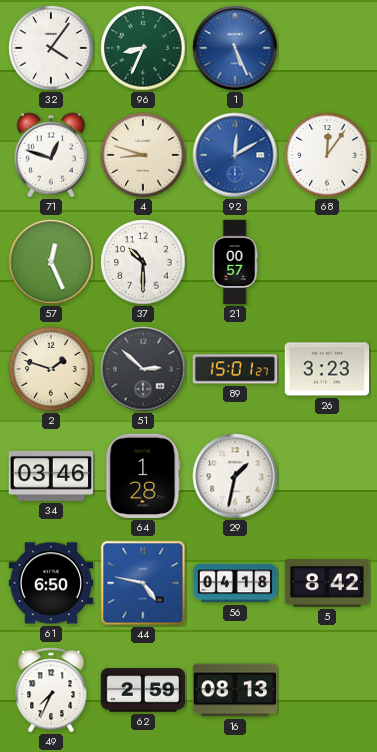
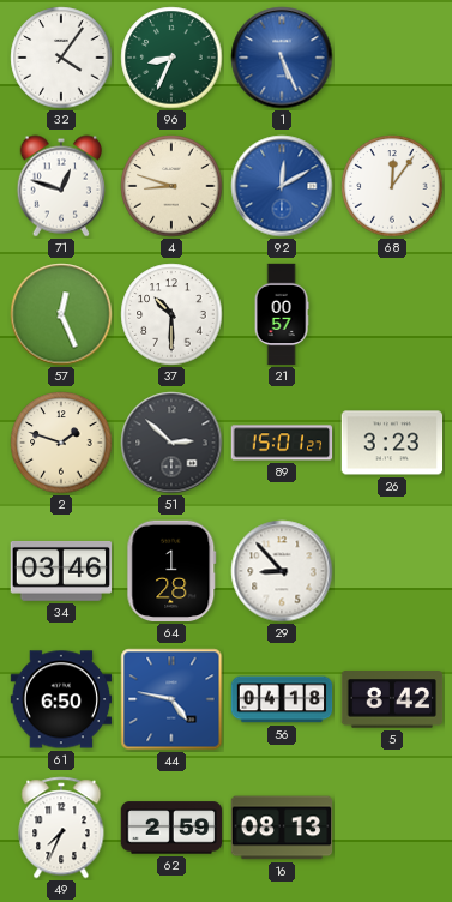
29: 1:32 -> 8:53 (282, 571)
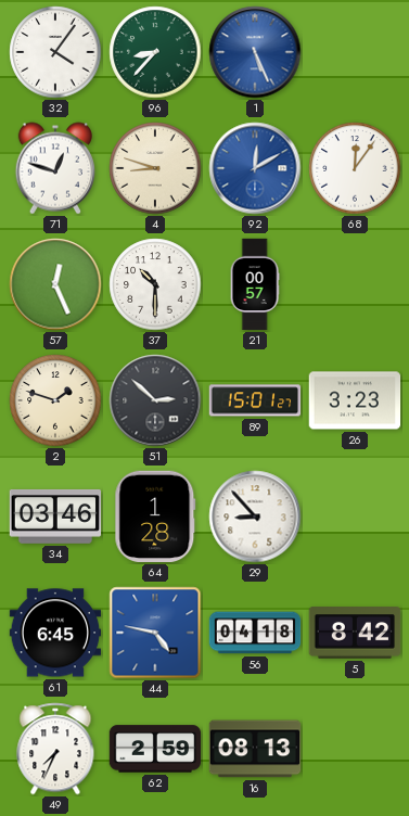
96: 8:34 -> 8:37 (155, 52)
61: 6:50 -> 6:45 (55, 633)
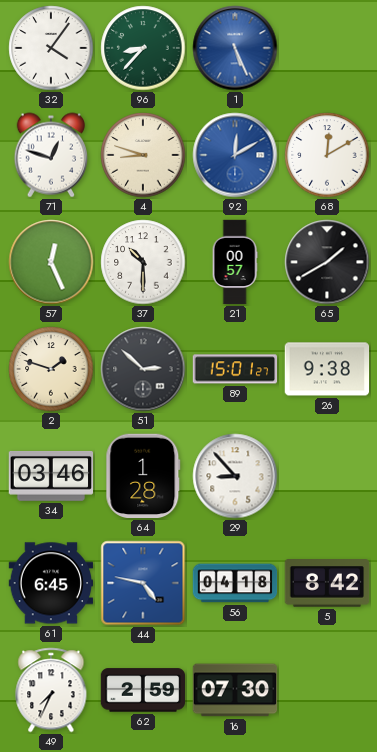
68: 12:06 -> 12:10 (327, 155)
65: none -> 1:40 (327, 262)
26: 3:23 -> 9:38 (327, 369)
16: 08:13 -> 07:30 (235, 690)
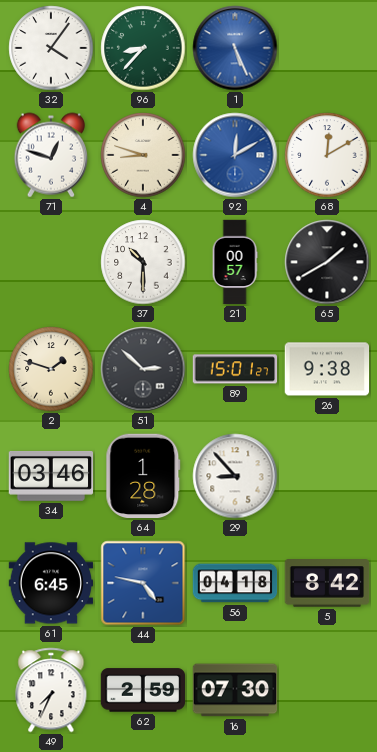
57: 12:26 -> none (51, 262)
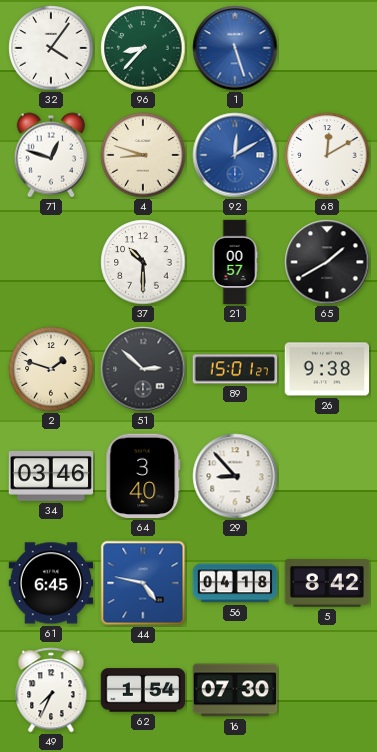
1: 5:26 -> 5:27 (235, 48)
64: 1:28 -> 3:40 (143, 476)
62: 2:59 -> 1:54 (143, 690)
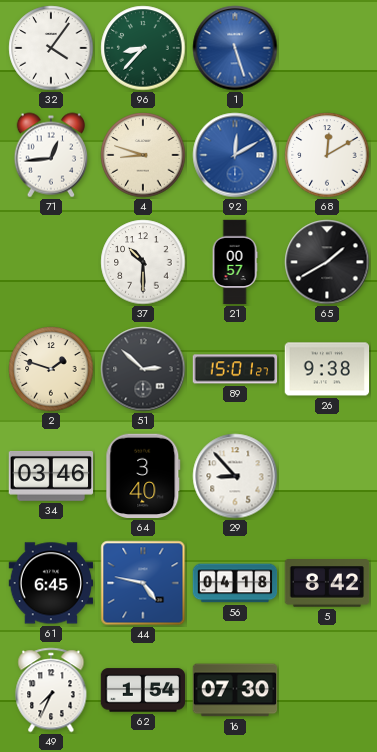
71: 12:48 -> 12:44 (50, 155)
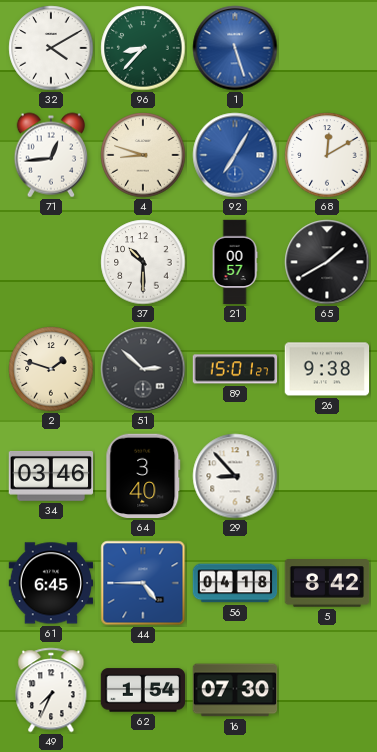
32: 4:06 -> 4:10 (51, 48)
92: 12:10 -> 7:05 (235, 155)
44: 4:47 -> 4:45 (143, 583)
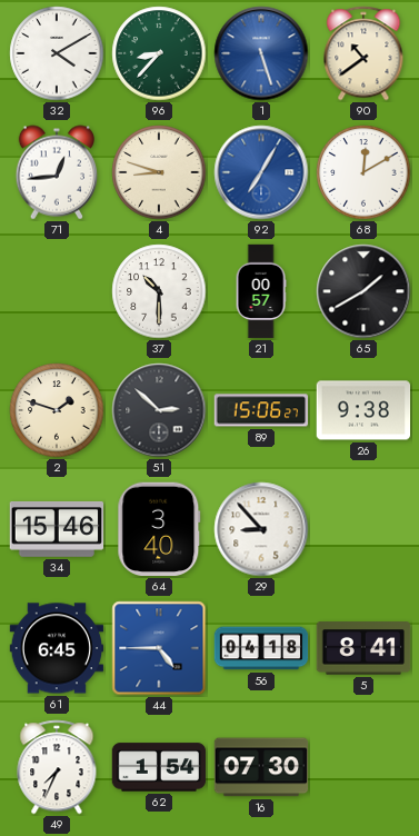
90: none -> 10:39 (363, 53)
89: 15:01 -> 15:06 (261, 410)
34: 03:46 -> 15:46 (57, 529)
5: 8:42 -> 8:41 (363, 648)
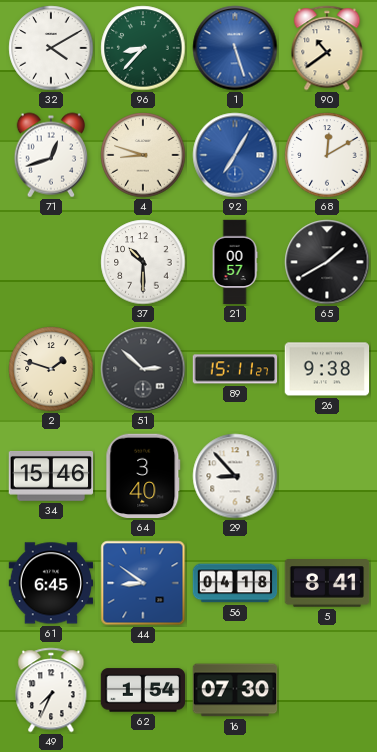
71: 12:44 -> 12:42 (50, 155)
89: 15:06 -> 15:11 (235, 369)
44: 4:45 -> 8:51 (143, 583)
